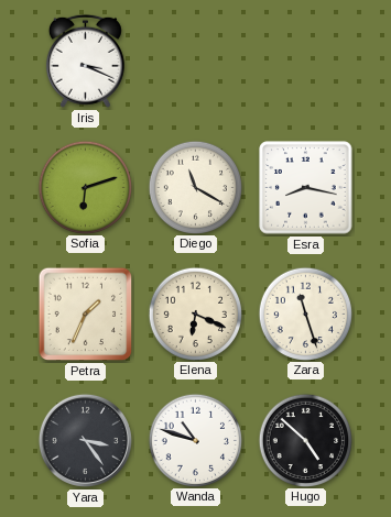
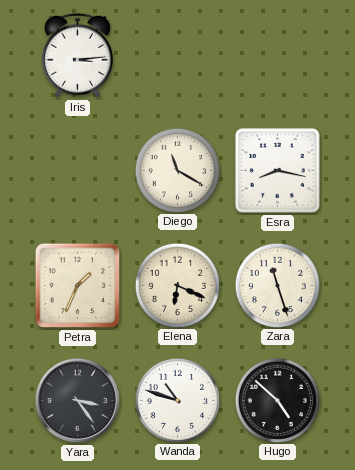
Iris: 3:19 -> 3:14 (77, 55)
Sofia: 6:12 -> none (85, 187)
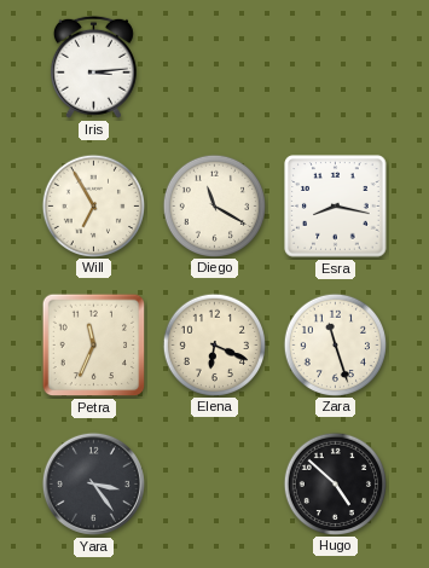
Will: none -> 6:55 (93, 205)
Petra: 1:34 -> 11:34 (94, 346)
Wanda: 10:48 -> none (177, 400)
